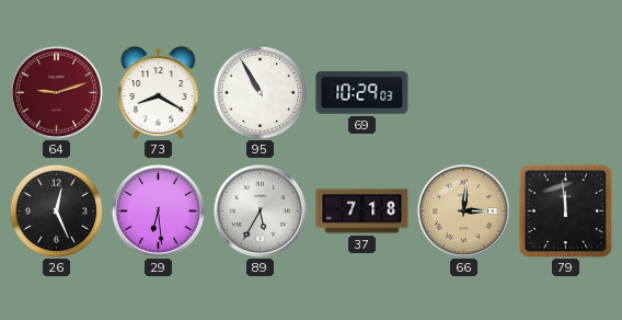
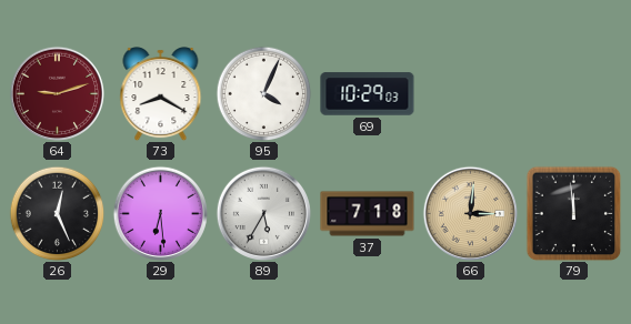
95: 10:55 -> 4:04 (263, 93)
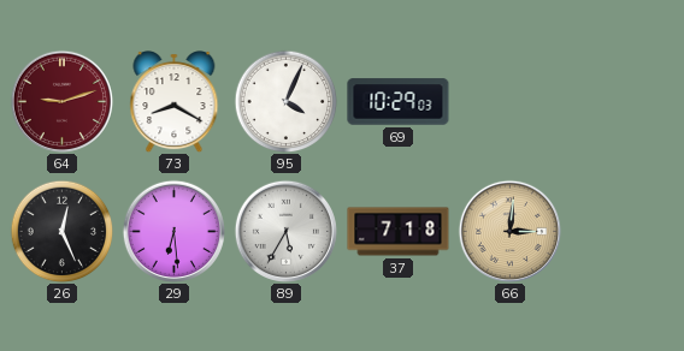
79: 11:59 -> none (573, 213)
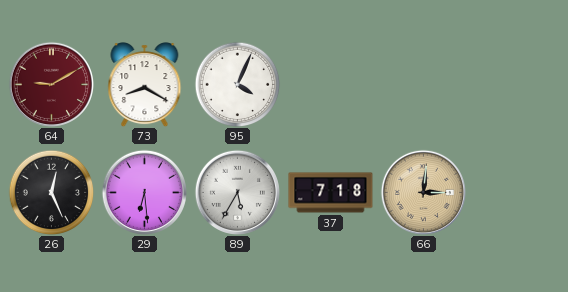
64: 9:12 -> 9:10 (51, 84)
69: 10:29 -> none (399, 102)
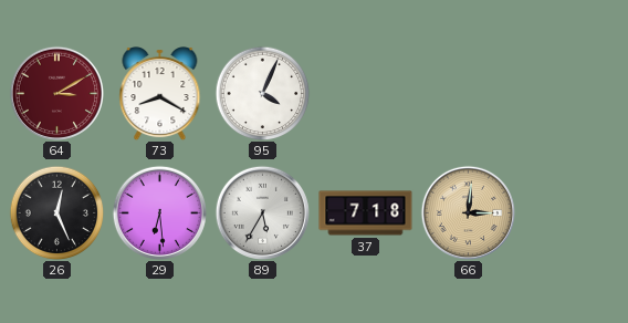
64: 9:10 -> 3:10 (56, 93)
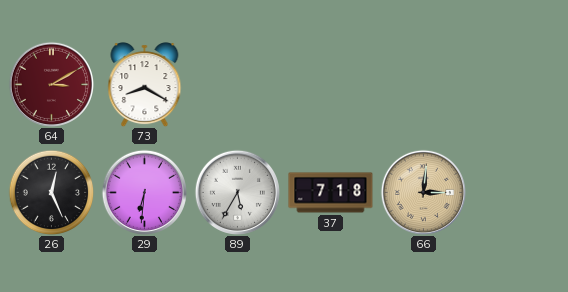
95: 4:04 -> none (262, 93)
29: 6:29 -> 6:31 (144, 192)
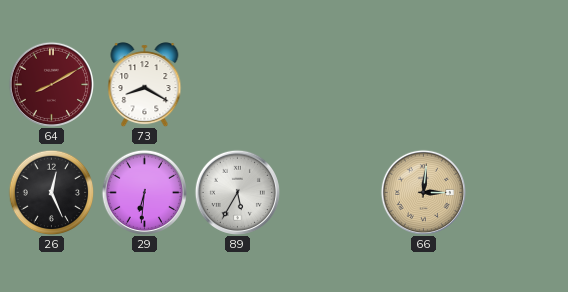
64: 3:10 -> 8:10 (51, 84)
37: 7:18 -> none (331, 193)
